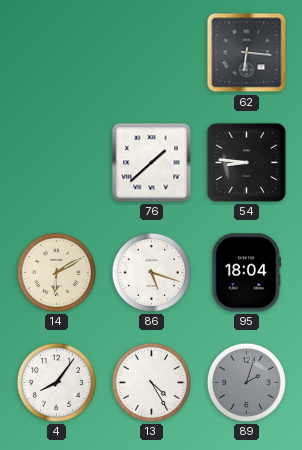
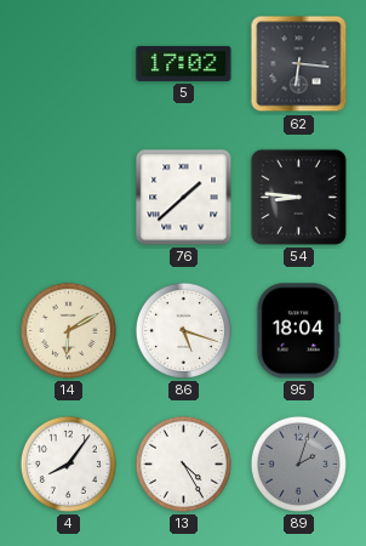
5: none -> 17:02 (184, 63)
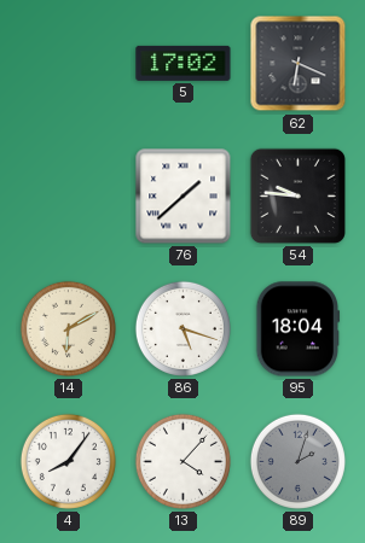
62: 6:16 -> 6:19 (299, 64)
54: 8:46 -> 9:46 (297, 195)
13: 4:25 -> 4:07 (182, 461)
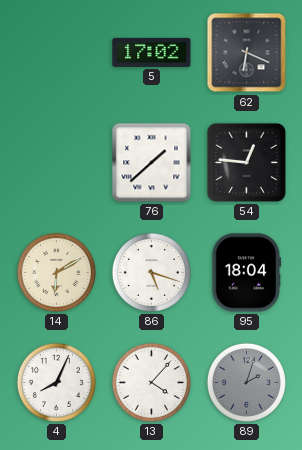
54: 9:46 -> 12:46 (246, 162)
4: 8:06 -> 8:04 (56, 382)
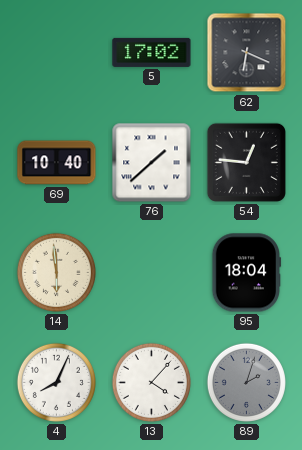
69: none -> 10:40 (57, 163)
14: 6:10 -> 5:59 (56, 272)
86: 5:18 -> none (151, 272)
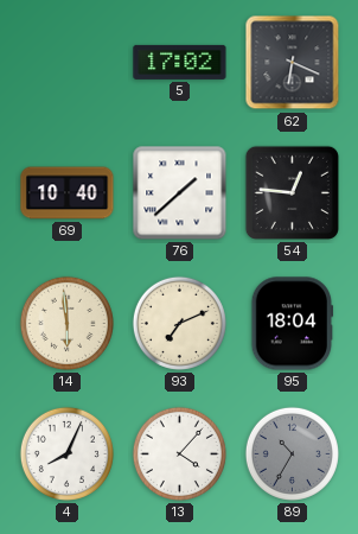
93: none -> 7:11 (179, 323)
89: 2:03 -> 10:35 (292, 453)
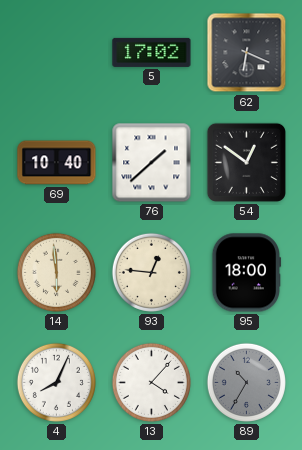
54: 12:46 -> 12:51 (246, 162)
93: 7:11 -> 12:46 (151, 272)
95: 18:04 -> 18:00 (247, 273)
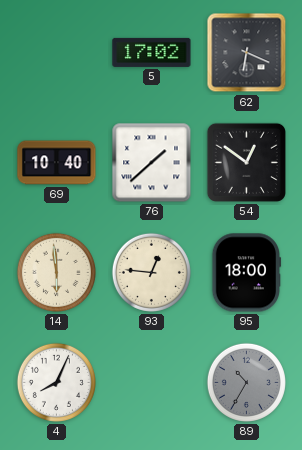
13: 4:07 -> none (151, 382)
